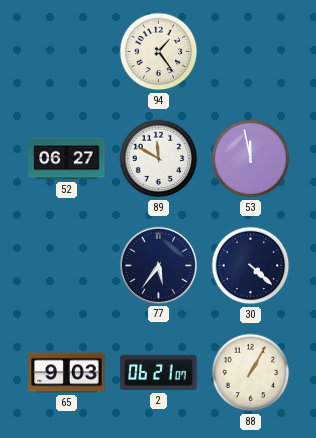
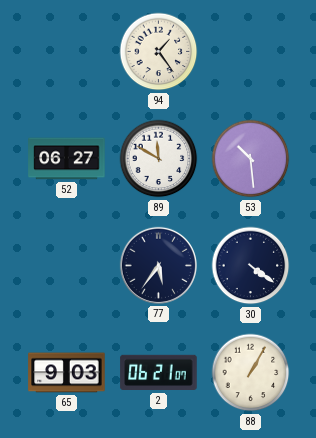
53: 11:58 -> 10:29 (251, 159)
30: 4:22 -> 4:21 (251, 266)
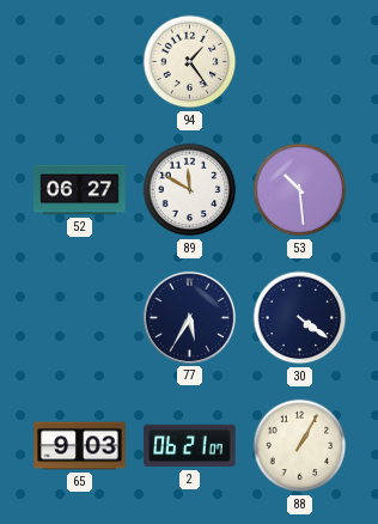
77: 5:36 -> 5:35 (189, 317)
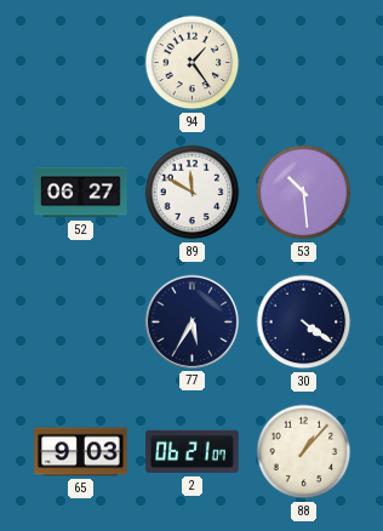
88: 1:05 -> 1:07 (304, 452)
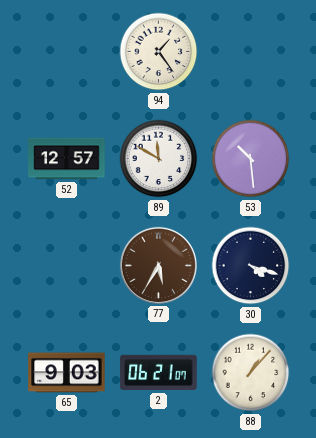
52: 06:27 -> 12:57 (67, 159)
77 dial: navy -> brown (158, 265)
30: 4:21 -> 4:18 (251, 266)
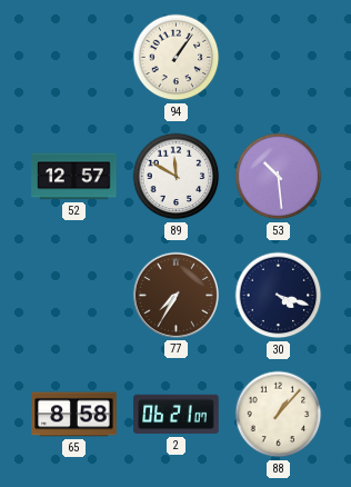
94: 1:24 -> 1:06 (177, 58)
77: 5:35 -> 7:35 (175, 295)
65: 9:03 -> 8:58 (74, 415)
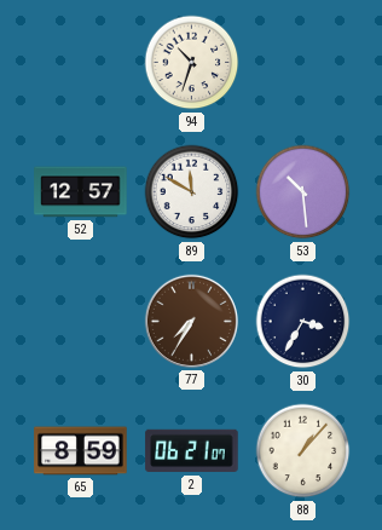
94: 1:06 -> 10:33 (192, 63)
30: 4:18 -> 3:35 (303, 322)
65: 8:58 -> 8:59 (81, 451)
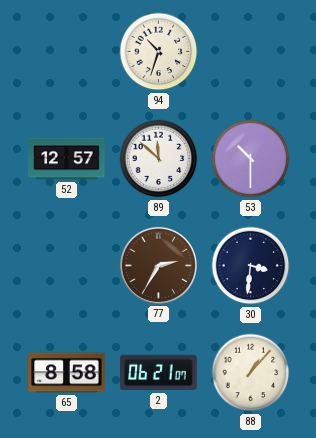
89: 11:50 -> 11:52 (159, 159)
53: 10:29 -> 10:30 (251, 159)
77: 7:35 -> 2:35 (158, 265)
30: 3:35 -> 3:31 (251, 266)
65: 8:59 -> 8:58 (67, 373)
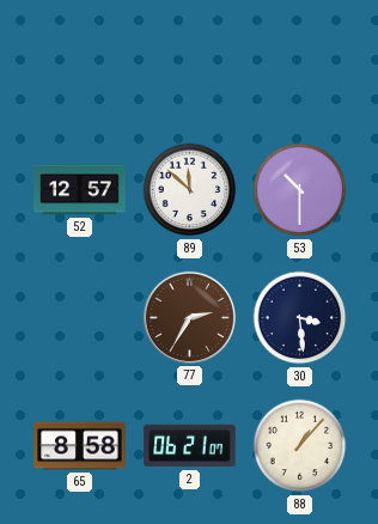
94: 10:33 -> none (159, 52)
30: 3:31 -> 3:29 (300, 318)
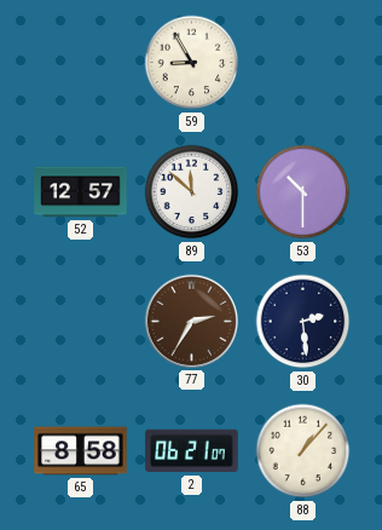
59: none -> 8:55 (192, 63)
30: 3:29 -> 2:29 (303, 322)
